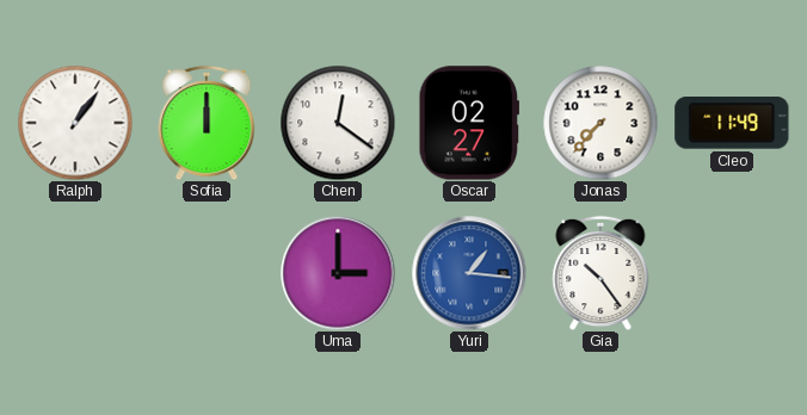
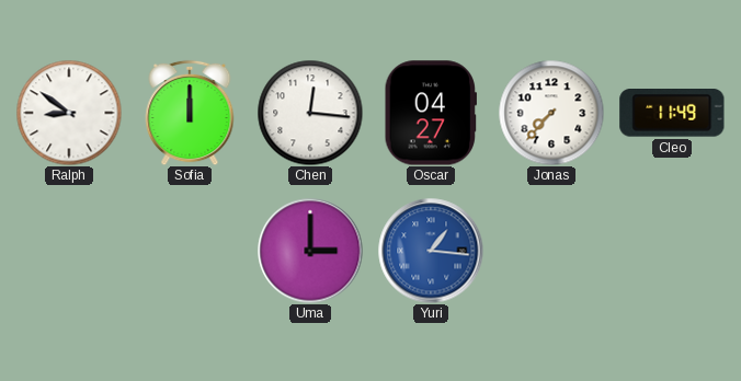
Ralph: 1:06 -> 8:51 (69, 113)
Chen: 12:21 -> 12:16 (310, 113)
Oscar: 02:27 -> 04:27 (430, 113)
Gia: 10:24 -> none (600, 273)
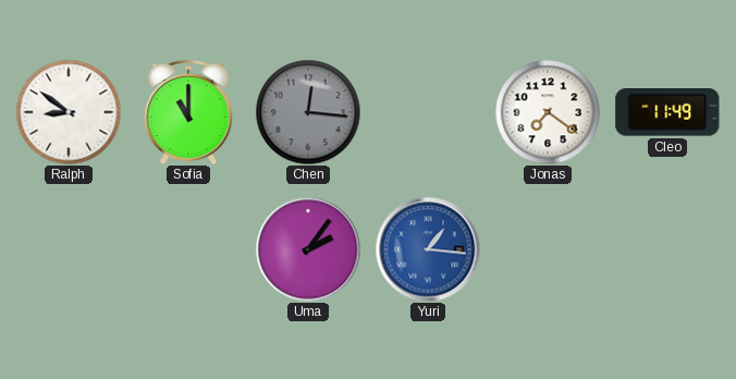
Sofia: 12:00 -> 11:00 (188, 112)
Chen dial: white -> grey (308, 112)
Oscar: 04:27 -> none (430, 113)
Jonas: 7:37 -> 7:21 (548, 112)
Uma: 3:00 -> 2:06 (308, 249)
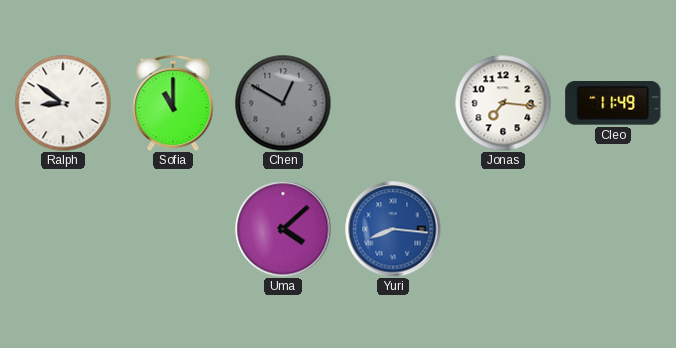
Chen: 12:16 -> 12:50 (283, 103)
Jonas: 7:21 -> 7:16 (503, 103)
Uma: 2:06 -> 4:08 (283, 229)
Yuri: 1:16 -> 8:16 (393, 229)
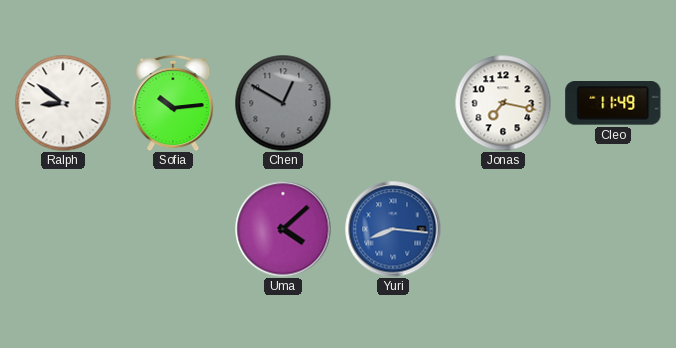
Sofia: 11:00 -> 10:14 (173, 103)
Jonas: 7:16 -> 7:17 (503, 103)
